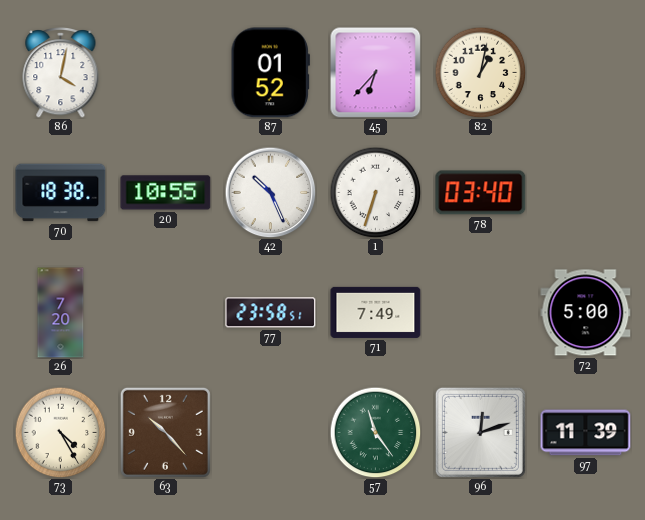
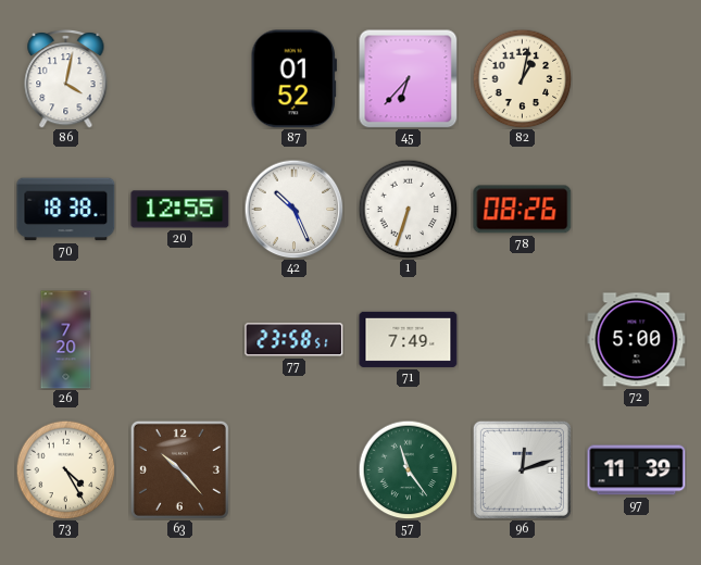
20: 10:55 -> 12:55 (180, 210)
78: 03:40 -> 08:26 (523, 210)
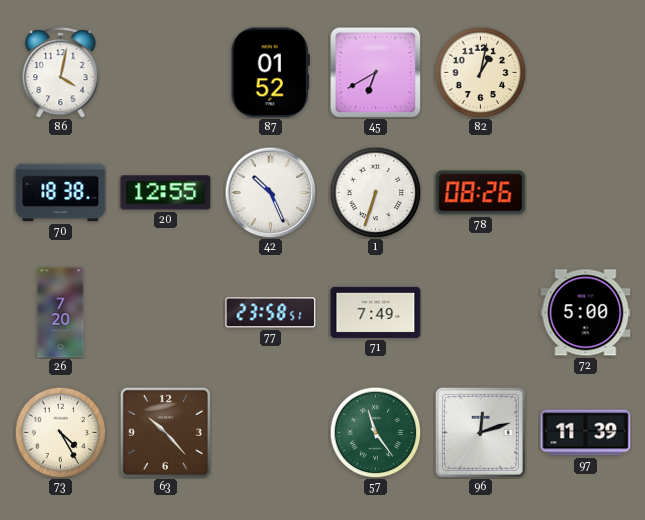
45: 6:37 -> 6:40 (375, 72)
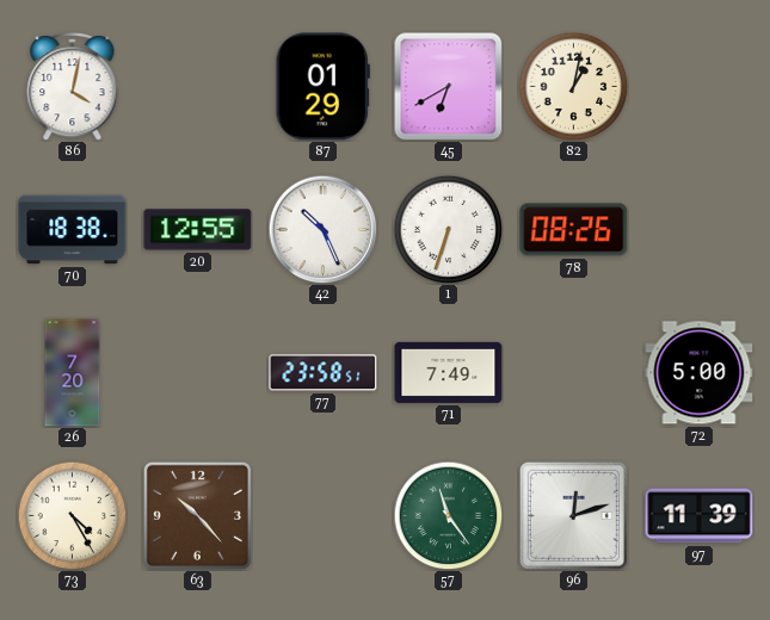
87: 01:52 -> 01:29 (322, 87)
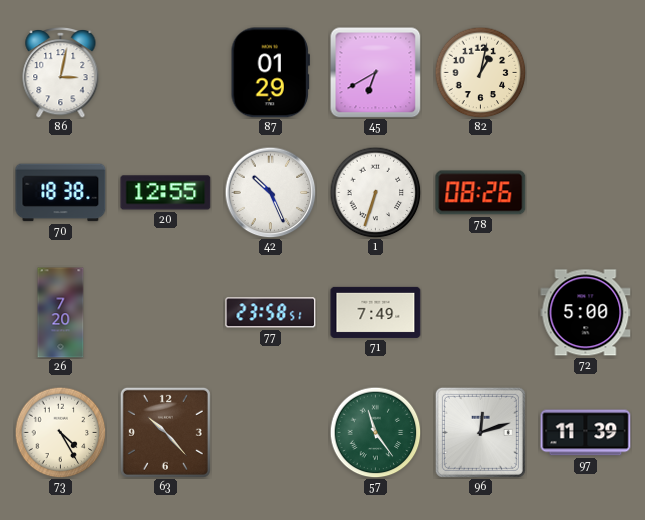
86: 4:02 -> 3:02 (61, 73)
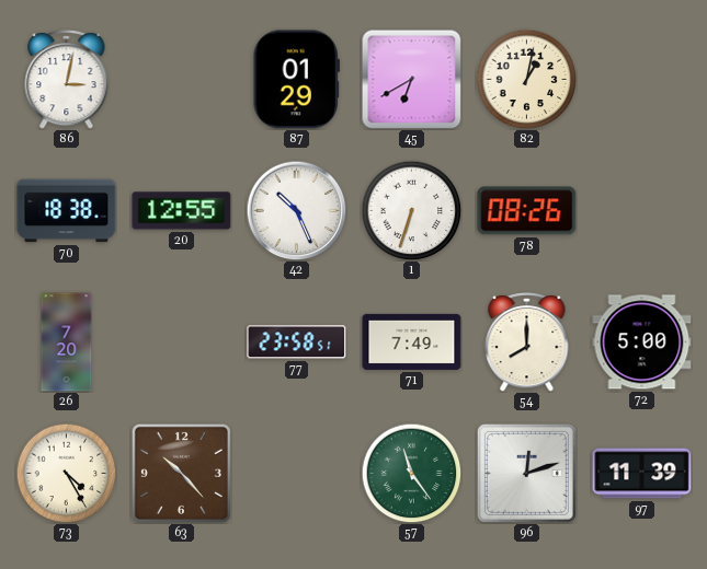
54: none -> 8:00 (527, 342)
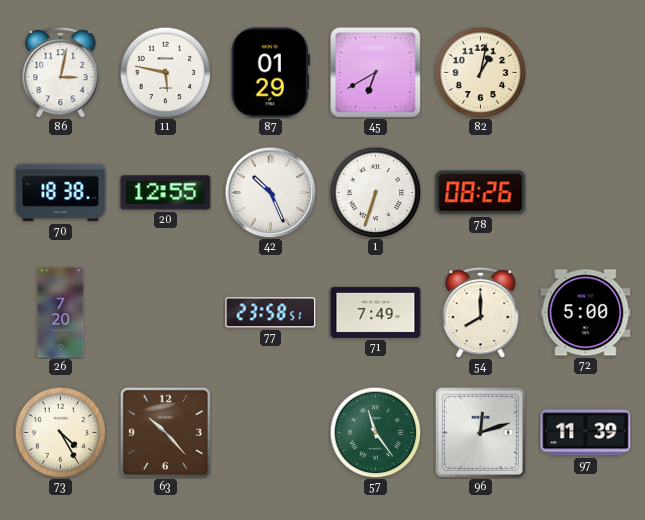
11: none -> 5:47 (165, 72)
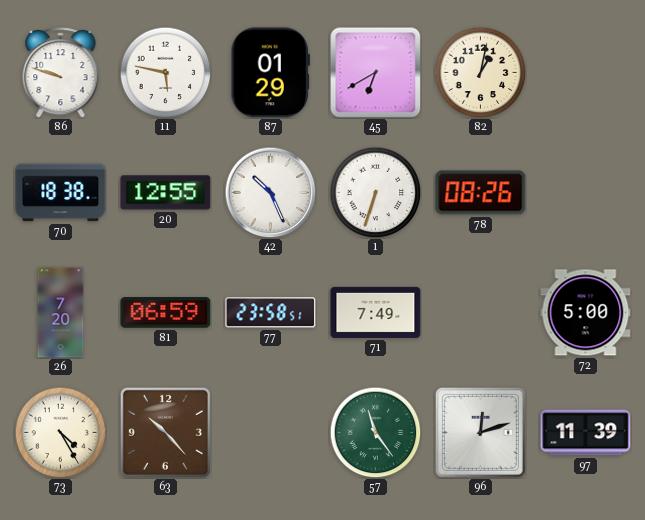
86: 3:02 -> 9:48 (61, 73)
81: none -> 06:59 (166, 313)
54: 8:00 -> none (481, 313)
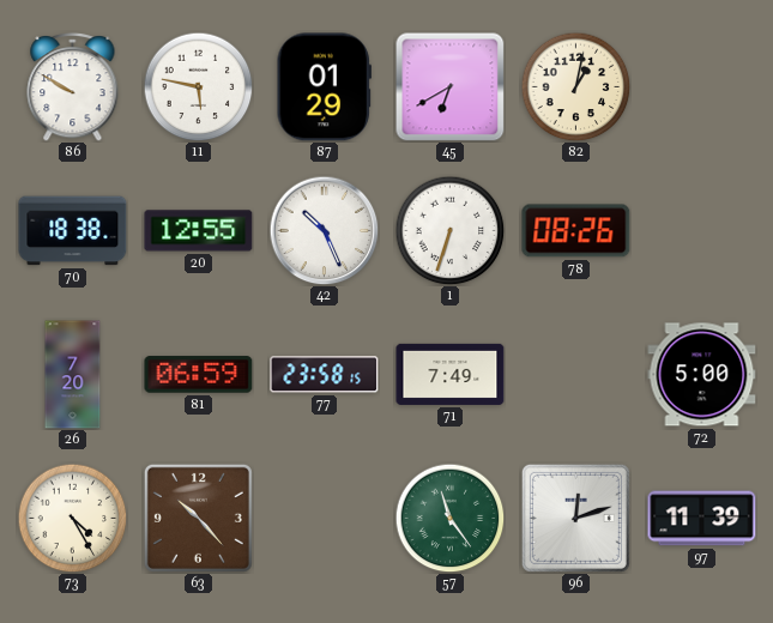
86: 9:48 -> 9:50 (73, 87)
77: 23:58:51 -> 23:58:15 (325, 375)
